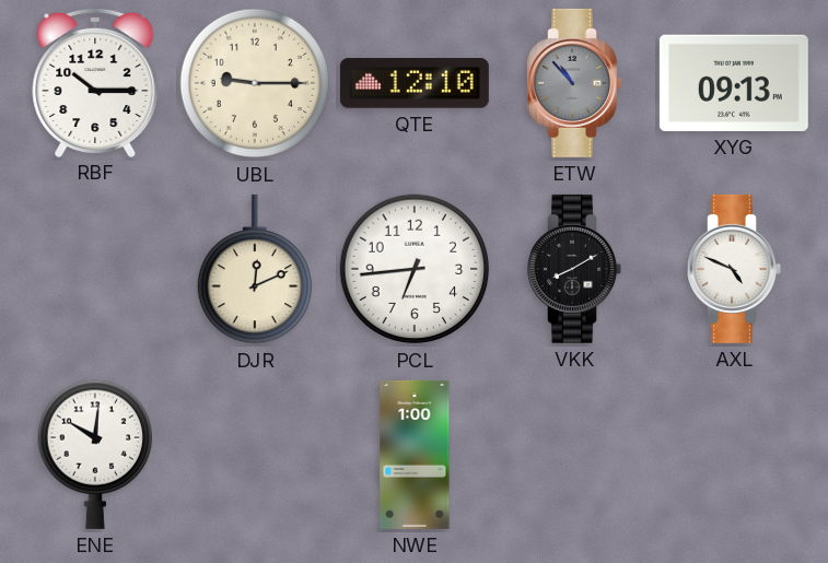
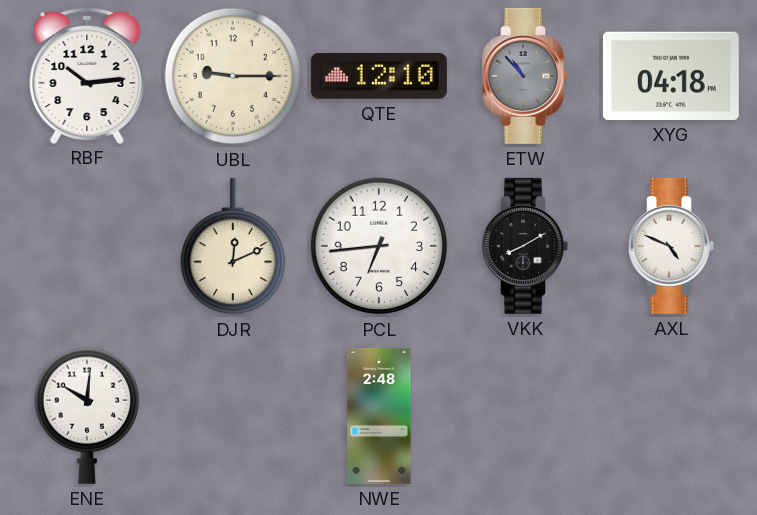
RBF: 10:15 -> 10:14 (87, 75)
XYG: 09:13 -> 04:18 (671, 76)
NWE: 1:00 -> 2:48 (379, 416)
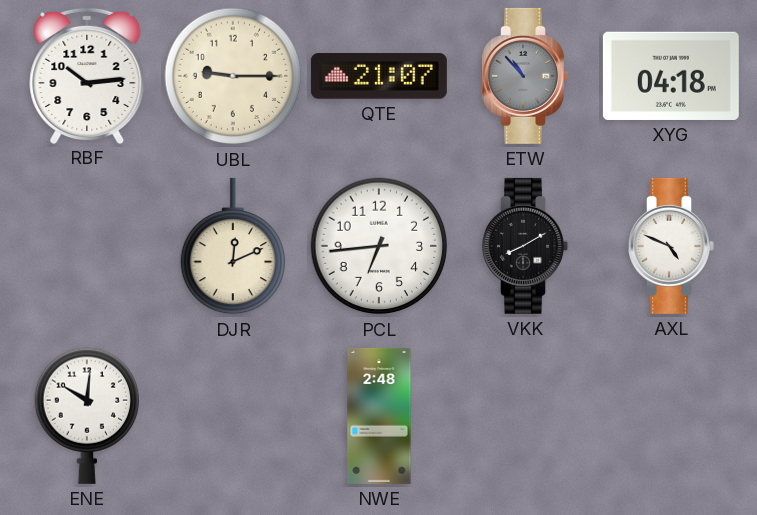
QTE: 12:10 -> 21:07 (379, 76)
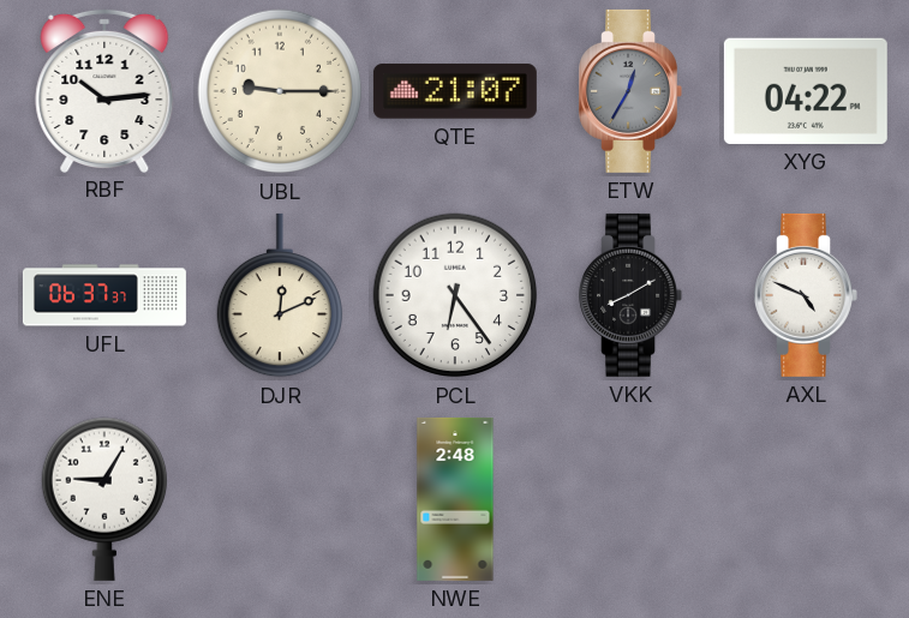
ETW: 10:53 -> 12:35 (630, 91)
XYG: 04:18 -> 04:22 (806, 91)
UFL: none -> 06:37 (104, 295)
PCL: 6:44 -> 6:24 (455, 295)
ENE: 10:01 -> 9:05 (103, 499)
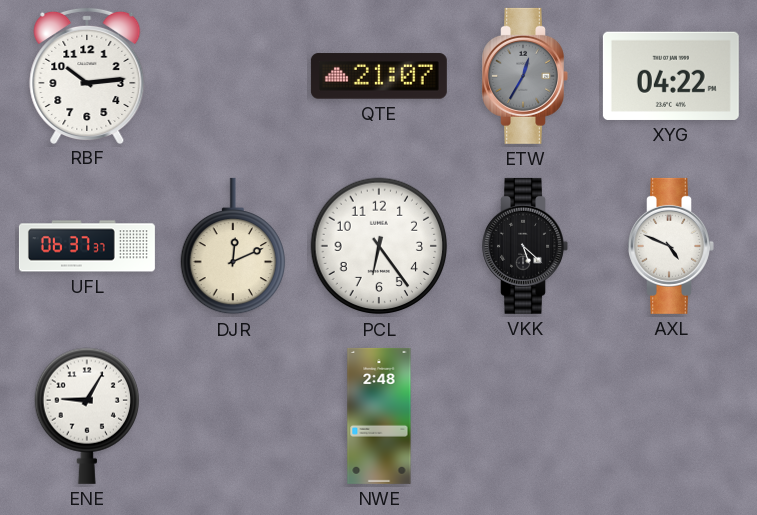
UBL: 9:15 -> none (280, 91)
VKK: 8:10 -> 5:22 (525, 246)
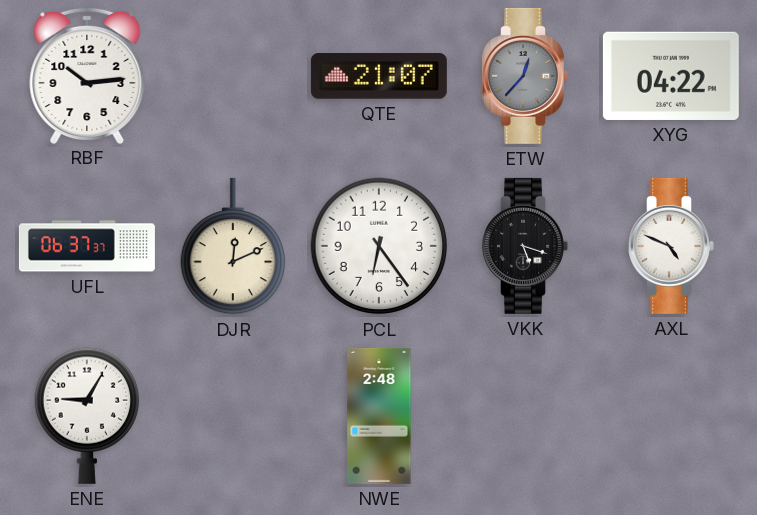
ETW: 12:35 -> 12:37 (525, 76)
VKK: 5:22 -> 5:18 (525, 246)
